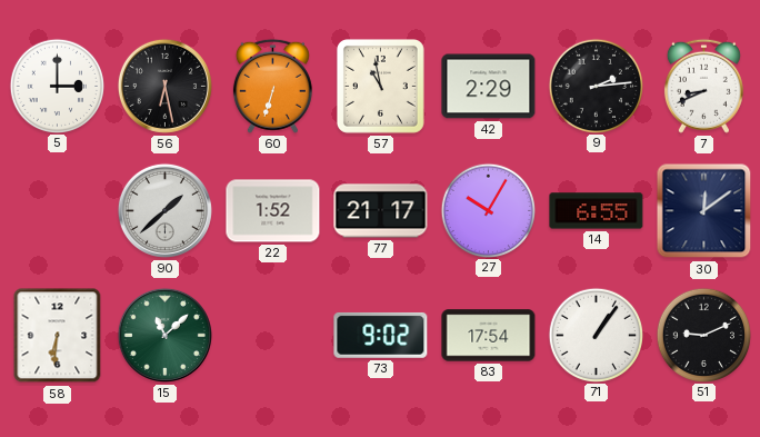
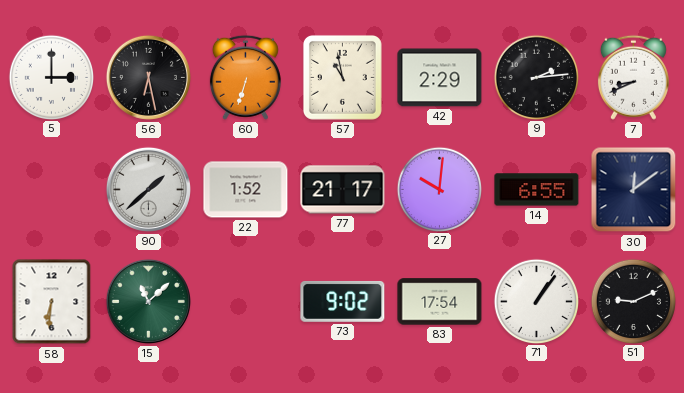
27: 10:05 -> 10:01 (439, 189)
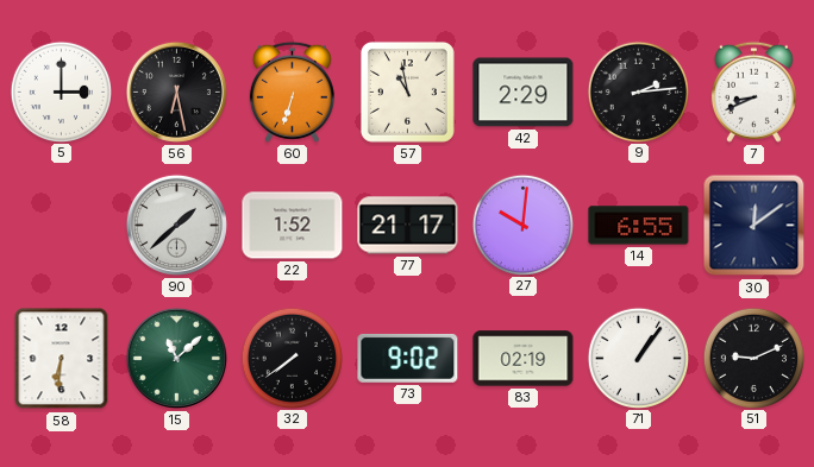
32: none -> 7:39 (292, 358)
83: 17:54 -> 02:19 (524, 359)
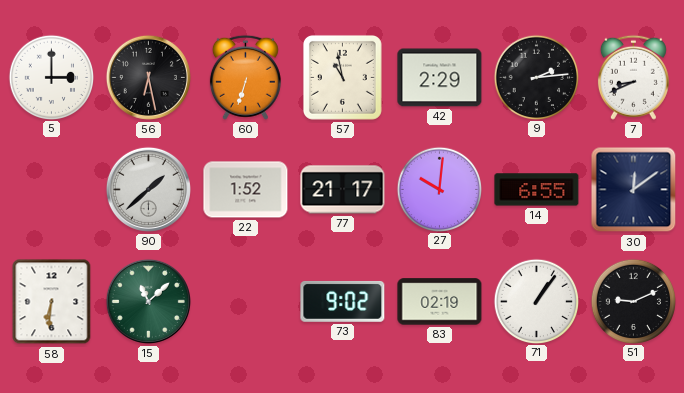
32: 7:39 -> none (292, 358)
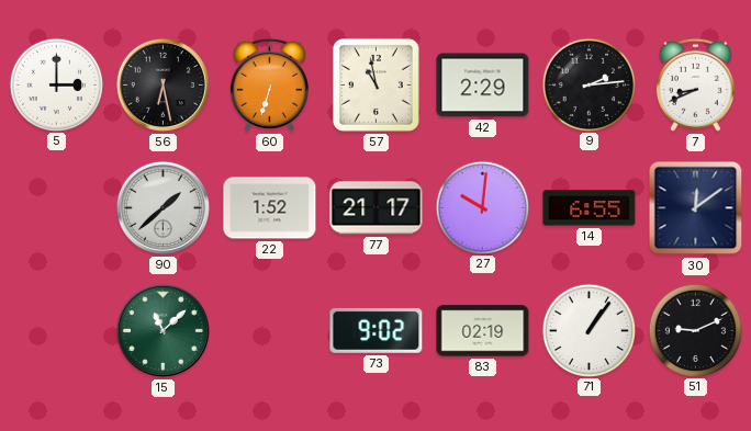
58: 6:31 -> none (52, 302)
